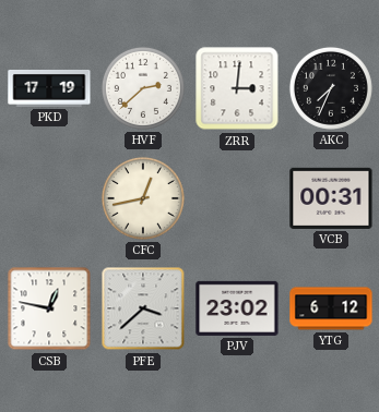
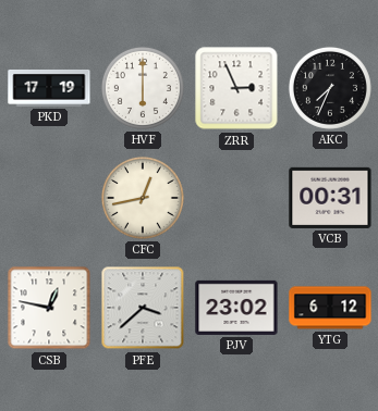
HVF: 2:38 -> 6:00 (143, 88)
ZRR: 3:01 -> 2:56 (236, 88)
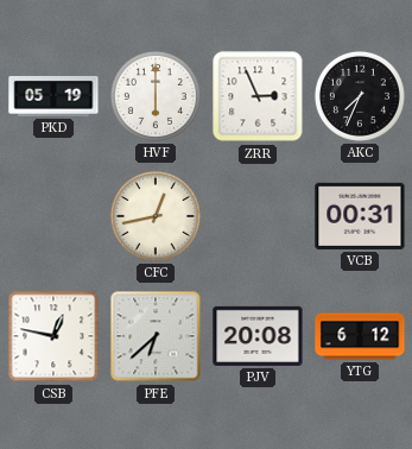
PKD: 17:19 -> 05:19 (53, 96)
PFE: 3:38 -> 6:38 (156, 336)
PJV: 23:02 -> 20:08 (258, 336)
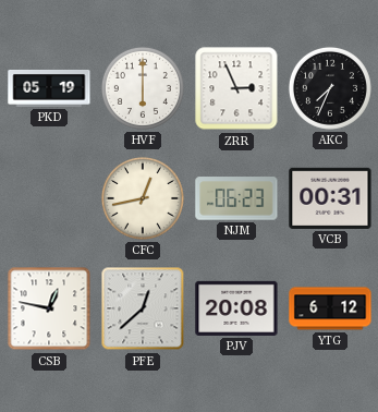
NJM: none -> 06:23 (236, 198)
PFE: 6:38 -> 12:38 (143, 308)
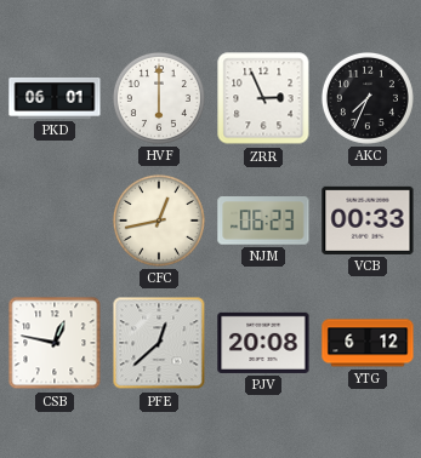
PKD: 05:19 -> 06:01 (55, 98)
VCB: 00:31 -> 00:33 (368, 221)
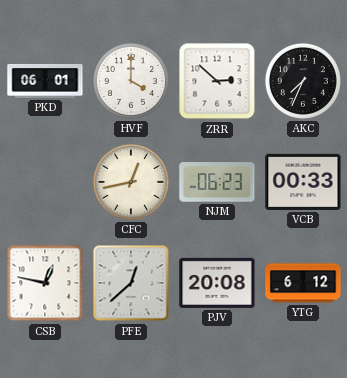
HVF: 6:00 -> 4:00 (131, 81)
ZRR: 2:56 -> 2:52 (217, 81)
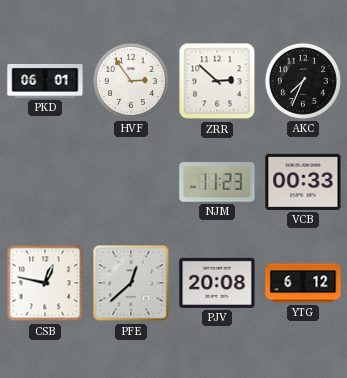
HVF: 4:00 -> 2:54 (131, 81)
CFC: 12:43 -> none (131, 182)
NJM: 06:23 -> 11:23 (217, 182)
